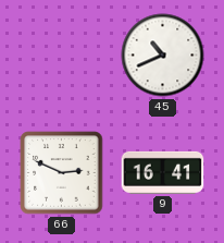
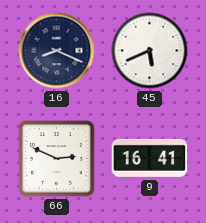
16: none -> 8:19 (57, 51)
45: 10:41 -> 5:41 (150, 51)
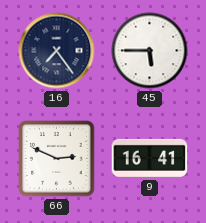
16: 8:19 -> 7:24 (57, 51)
45: 5:41 -> 5:45 (150, 51)
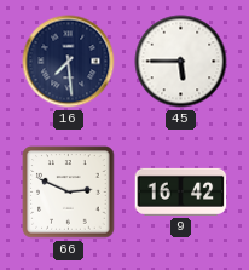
16: 7:24 -> 7:29 (69, 62)
9: 16:41 -> 16:42 (181, 191)
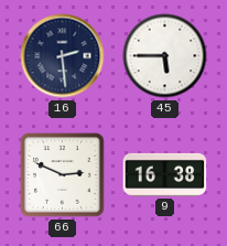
16: 7:29 -> 2:29 (63, 56)
9: 16:42 -> 16:38 (165, 174)
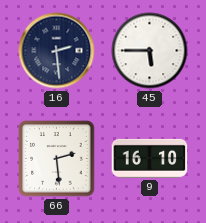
66: 2:49 -> 2:29 (57, 159)
9: 16:38 -> 16:10 (150, 158)
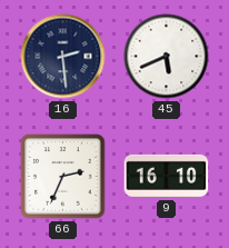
45: 5:45 -> 5:41 (167, 57)
66: 2:29 -> 2:34 (63, 177)
